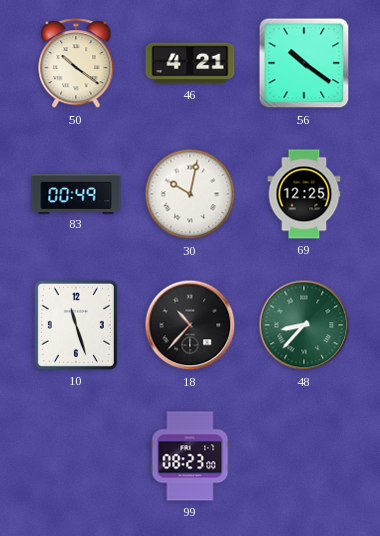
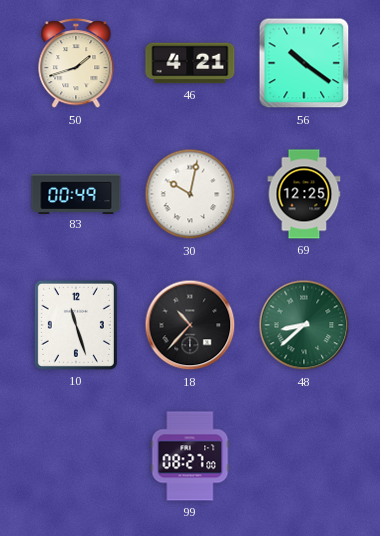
50: 10:21 -> 1:42 (76, 64)
48: 8:37 -> 8:38 (304, 325)
99: 08:23 -> 08:27 (190, 456)
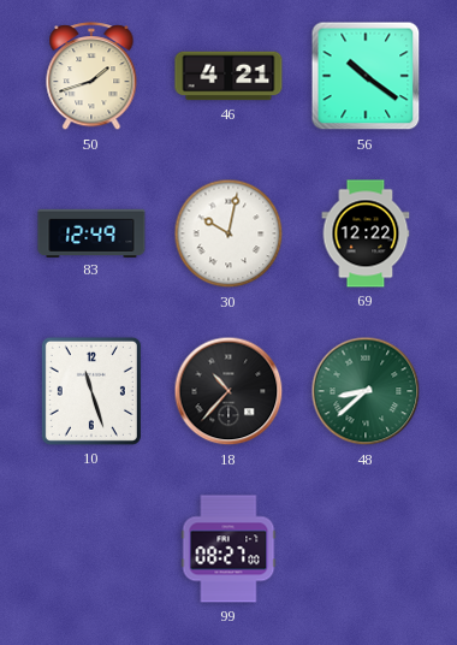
83: 00:49 -> 12:49 (91, 232)
69: 12:25 -> 12:22 (366, 233)
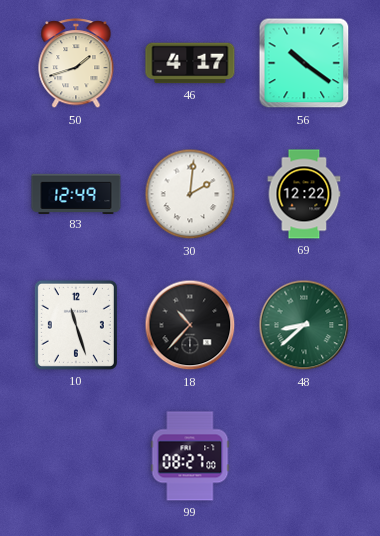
46: 4:21 -> 4:17 (190, 63)
30: 10:02 -> 2:01 (190, 194)
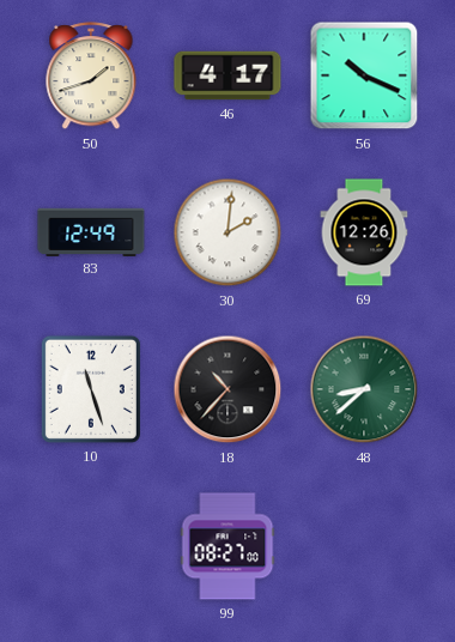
56: 10:21 -> 10:19 (364, 75)
69: 12:22 -> 12:26 (364, 232)
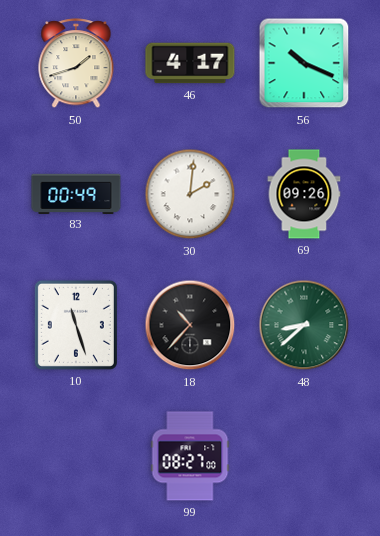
83: 12:49 -> 00:49 (76, 193)
69: 12:26 -> 09:26 (304, 194)
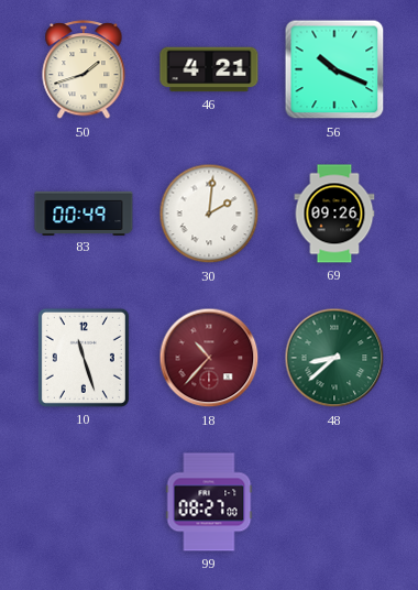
46: 4:17 -> 4:21 (209, 69)
18 dial: black -> burgundy (209, 358)
